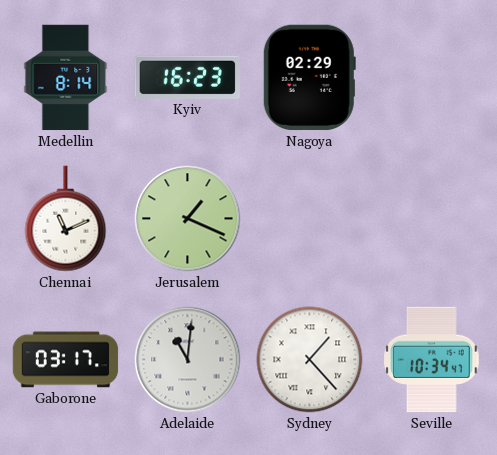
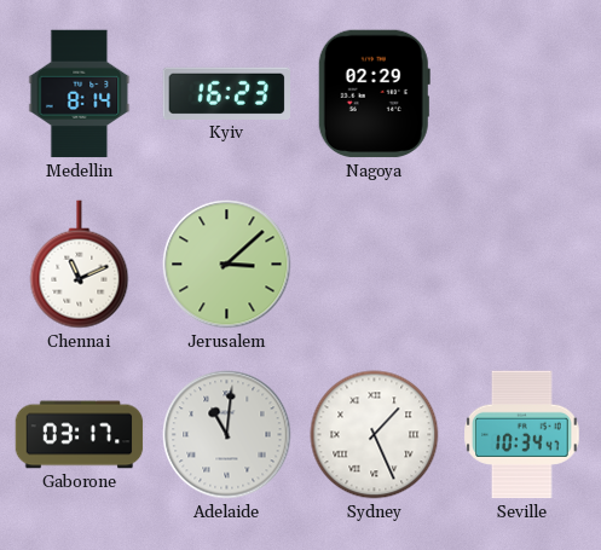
Jerusalem: 1:19 -> 3:08 (227, 265)
Sydney: 1:23 -> 1:26 (375, 435)
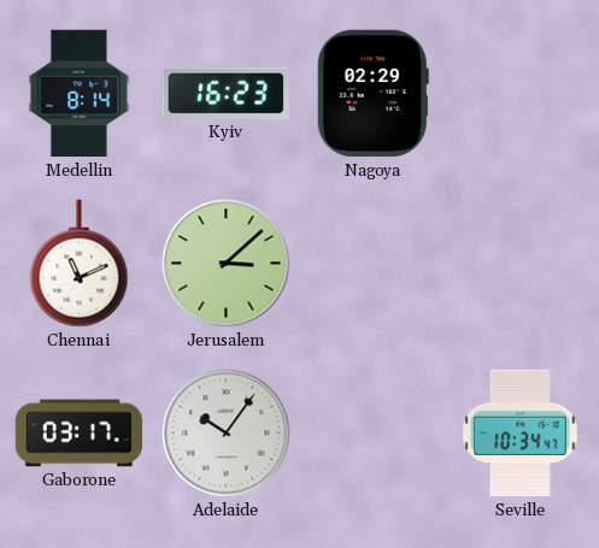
Adelaide: 11:01 -> 10:06 (227, 434)
Sydney: 1:26 -> none (375, 435)
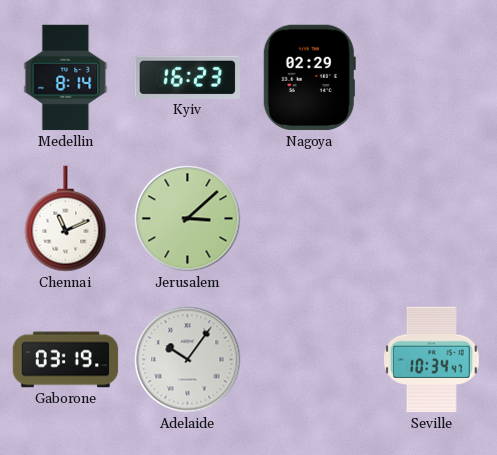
Gaborone: 03:17 -> 03:19 (66, 360)
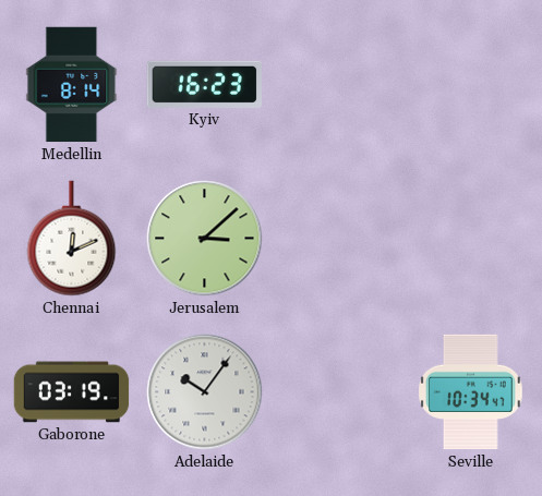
Nagoya: 02:29 -> none (309, 78)
Chennai: 11:11 -> 12:11 (72, 239)
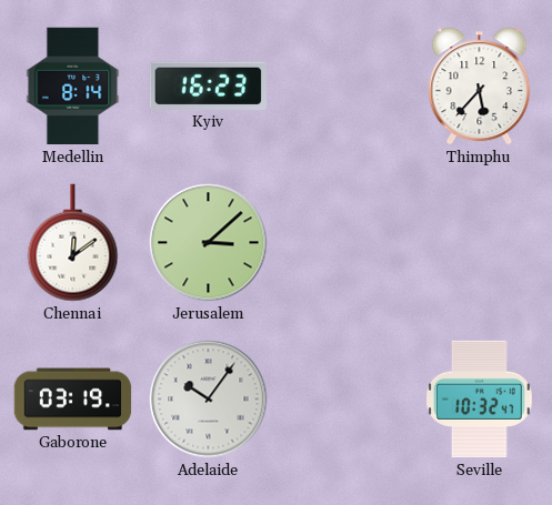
Thimphu: none -> 5:37 (480, 87)
Chennai: 12:11 -> 12:09 (73, 243)
Seville: 10:34 -> 10:32 (480, 400)
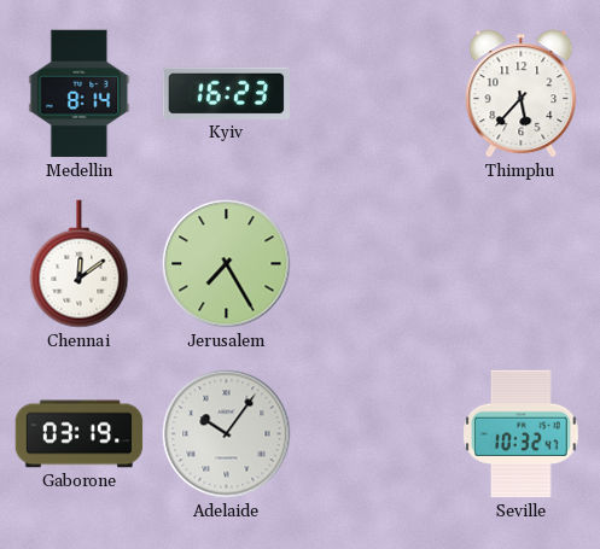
Jerusalem: 3:08 -> 7:25 (227, 264)
